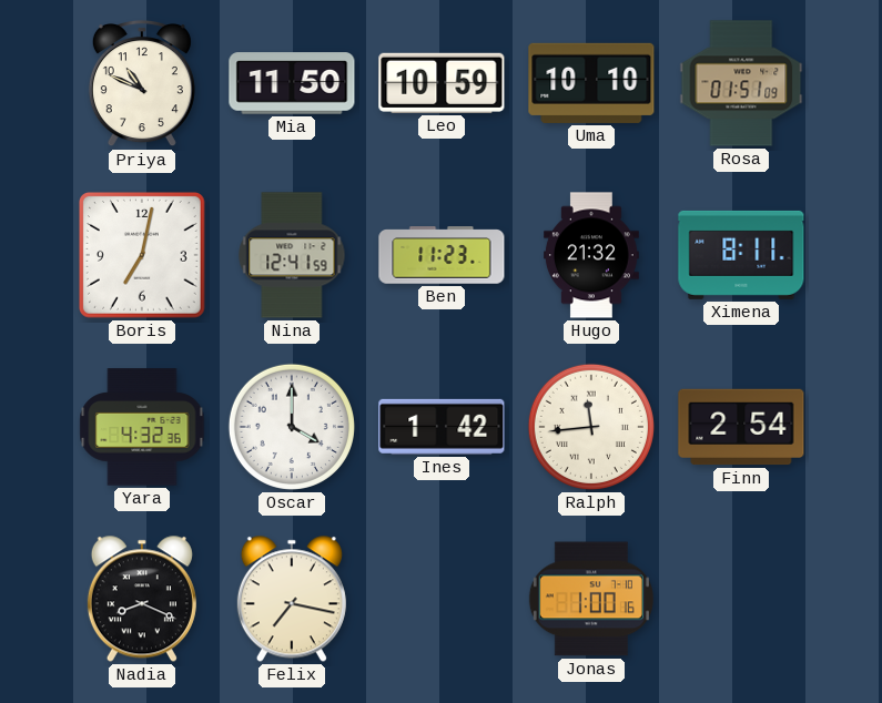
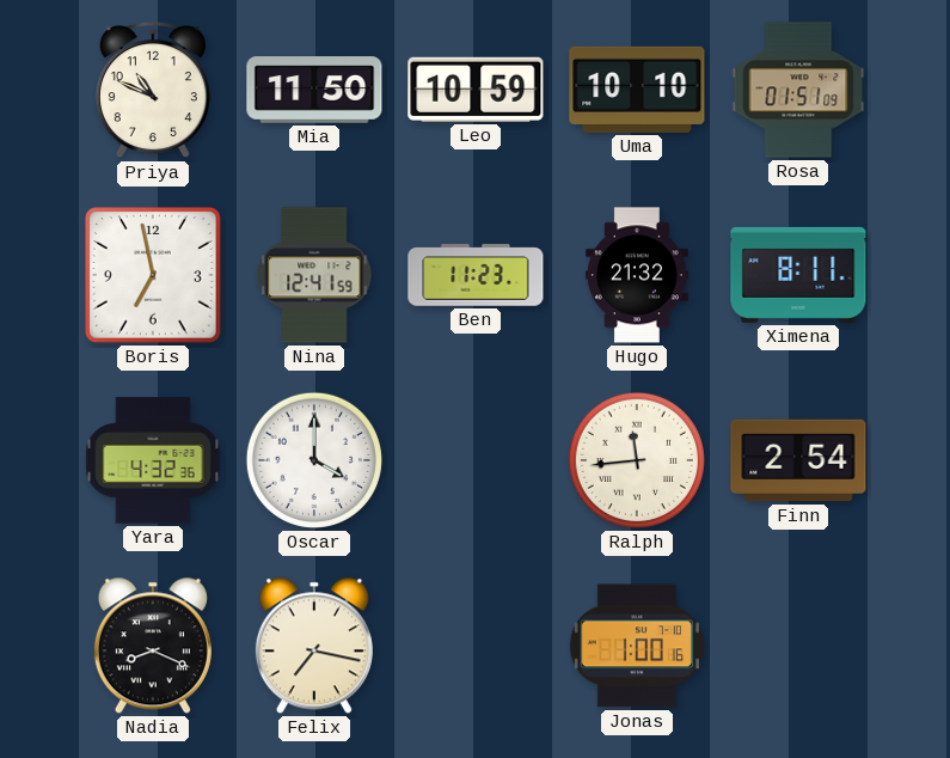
Boris: 7:02 -> 6:58 (154, 276)
Ines: 1:42 -> none (442, 427)
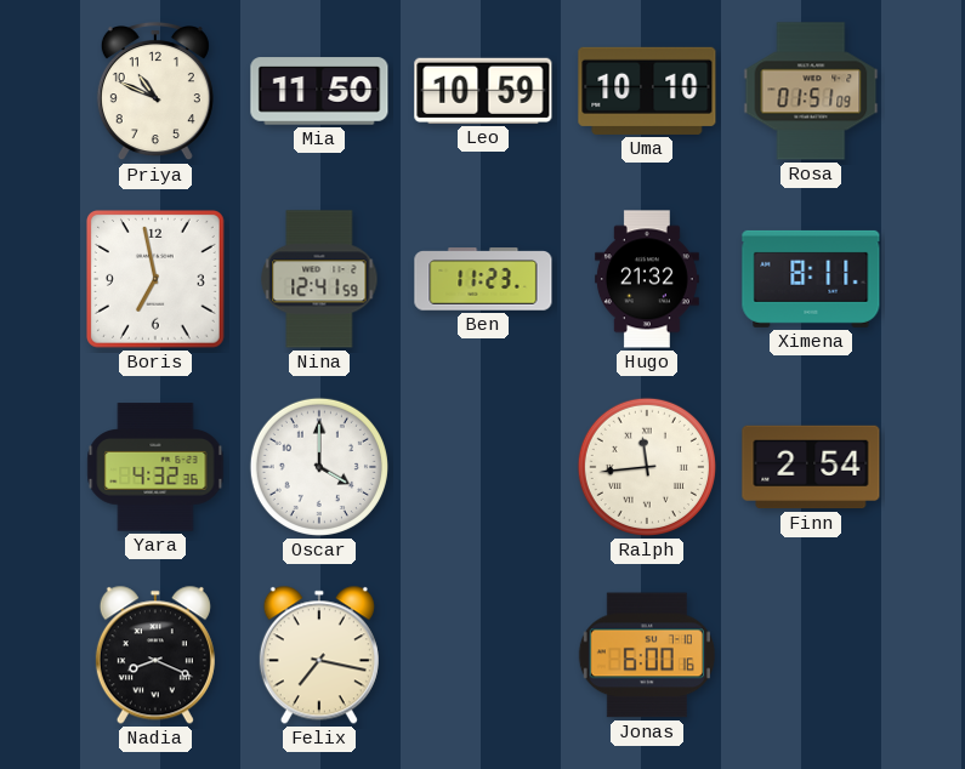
Jonas: 1:00 -> 6:00 (647, 655)
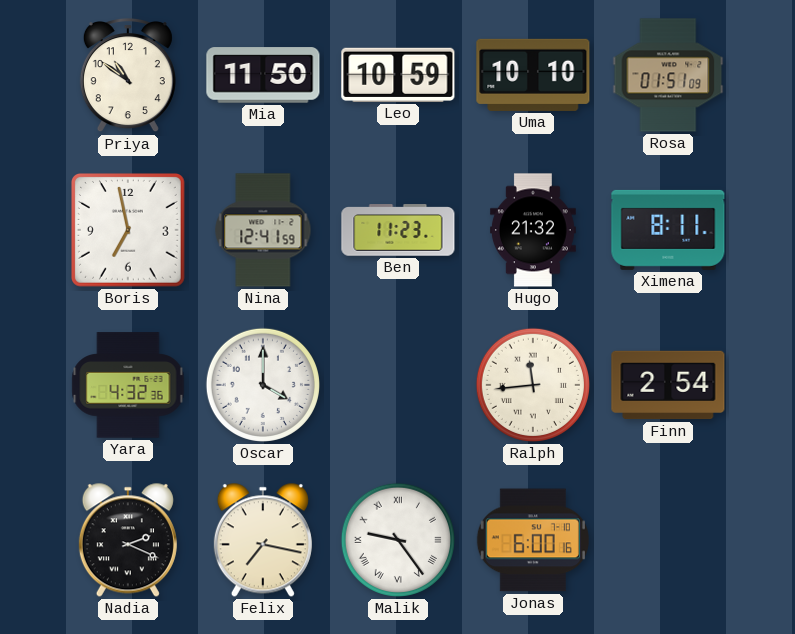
Priya: 10:49 -> 10:51 (128, 76)
Nadia: 8:19 -> 2:19 (128, 540)
Malik: none -> 9:24 (398, 540)
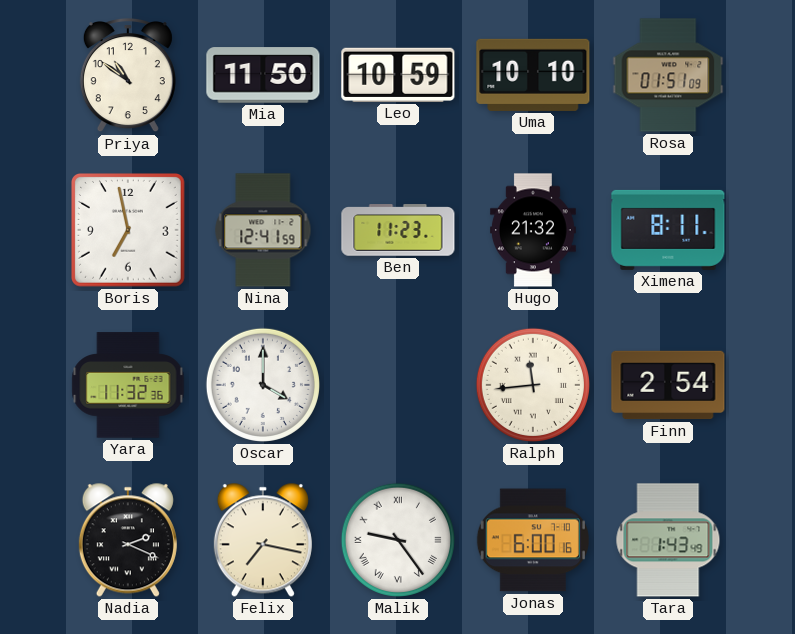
Yara: 4:32 -> 11:32 (128, 385)
Tara: none -> 1:43 (668, 540)
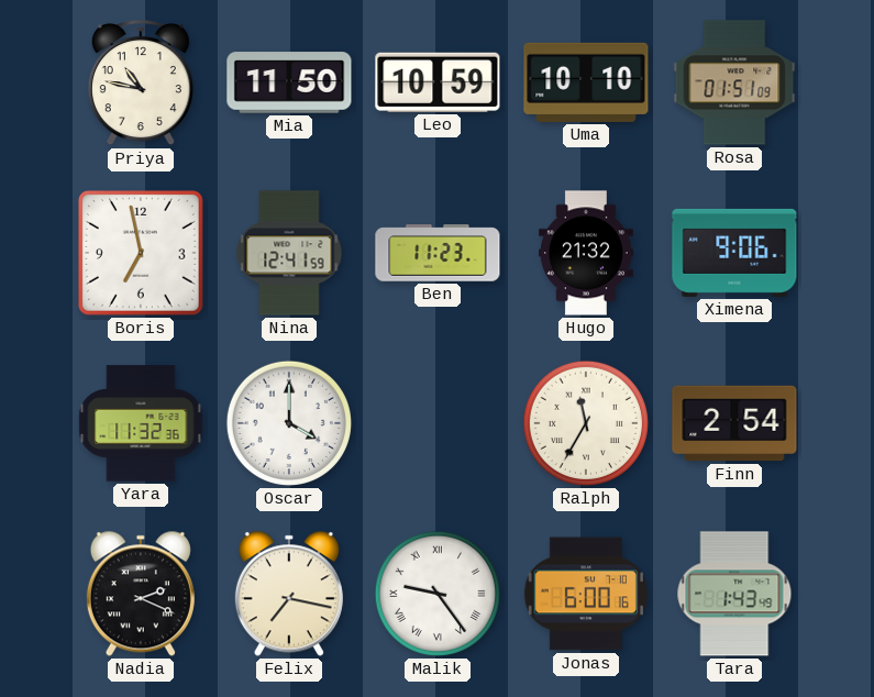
Priya: 10:51 -> 10:47 (141, 84)
Ximena: 8:11 -> 9:06 (734, 253)
Ralph: 11:44 -> 11:35 (586, 423)
